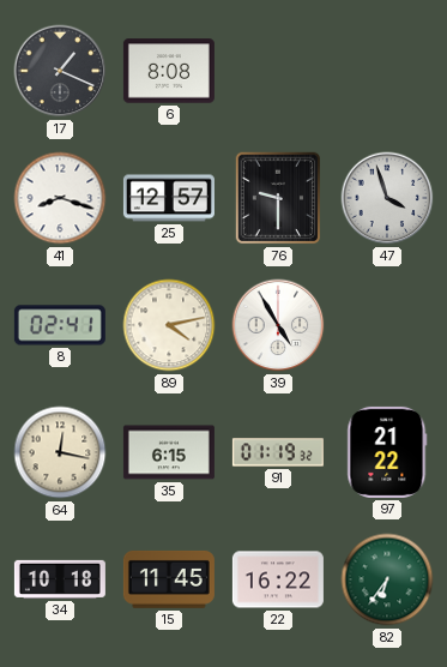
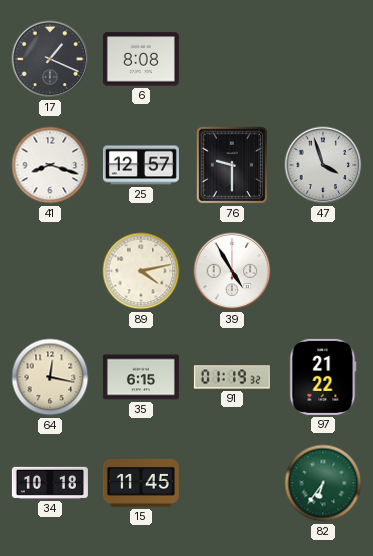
8: 02:41 -> none (60, 325)
22: 16:22 -> none (278, 579)
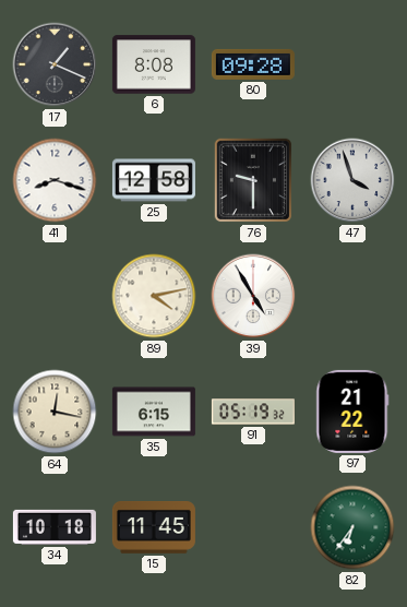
80: none -> 09:28 (253, 64)
25: 12:57 -> 12:58 (154, 180)
91: 01:19 -> 05:19 (253, 412)
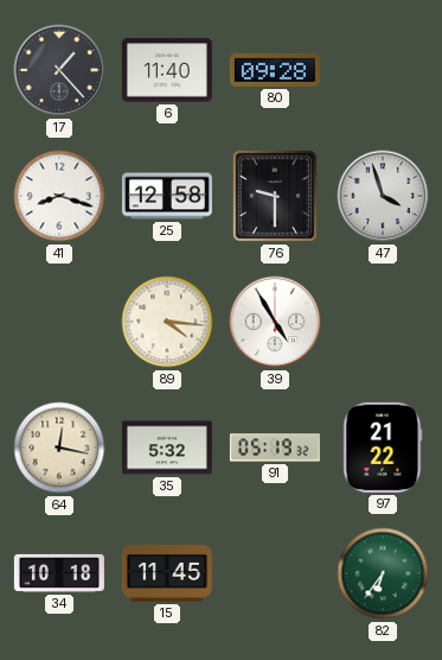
17: 1:19 -> 1:23 (59, 70)
6: 8:08 -> 11:40 (167, 70)
89: 4:13 -> 4:16 (167, 322)
35: 6:15 -> 5:32 (167, 448)
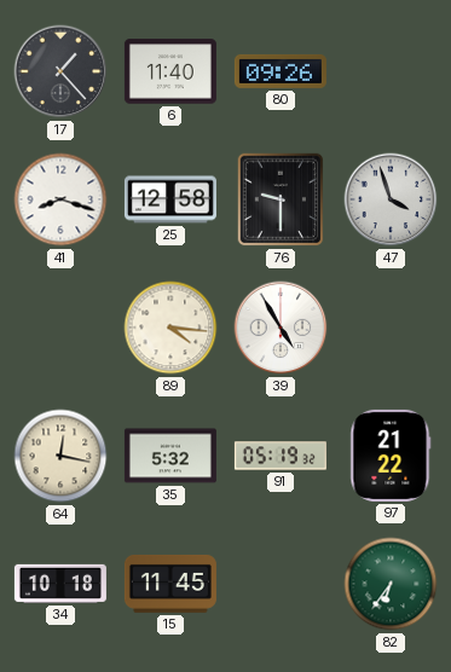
80: 09:28 -> 09:26 (281, 71)
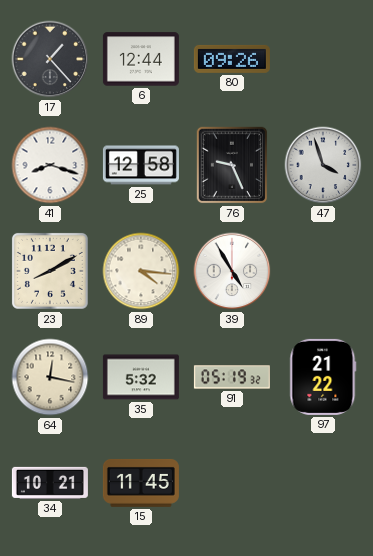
6: 11:40 -> 12:44 (141, 59)
76: 9:30 -> 9:26 (232, 165)
23: none -> 8:10 (50, 271)
34: 10:18 -> 10:21 (50, 483)
82: 6:36 -> none (391, 584)
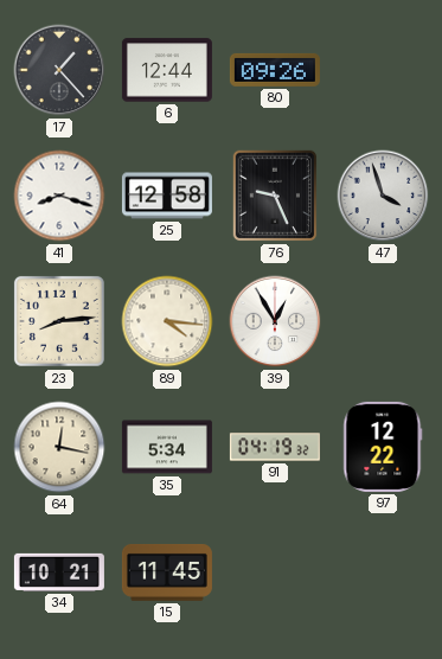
23: 8:10 -> 8:14 (59, 321)
39: 4:55 -> 12:55 (275, 321)
35: 5:32 -> 5:34 (167, 447)
91: 05:19 -> 04:19 (275, 447)
97: 21:22 -> 12:22 (383, 447)
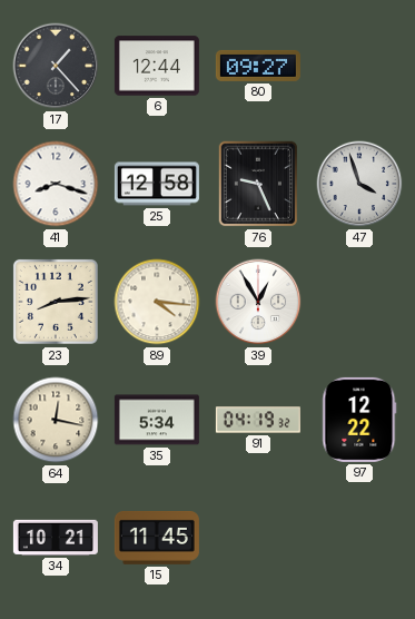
80: 09:26 -> 09:27 (258, 66)
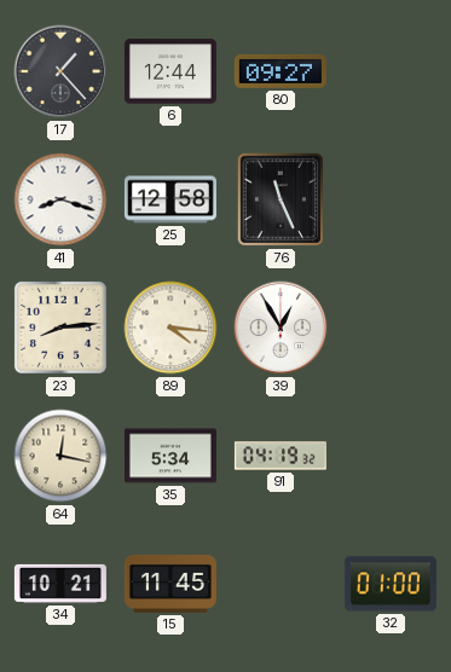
76: 9:26 -> 11:26 (281, 199)
47: 3:57 -> none (359, 184)
97: 12:22 -> none (359, 420)
32: none -> 01:00 (391, 584)
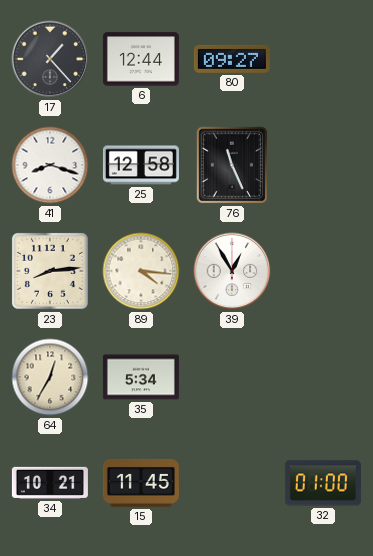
64: 12:17 -> 12:35 (50, 377)
91: 04:19 -> none (281, 456)
